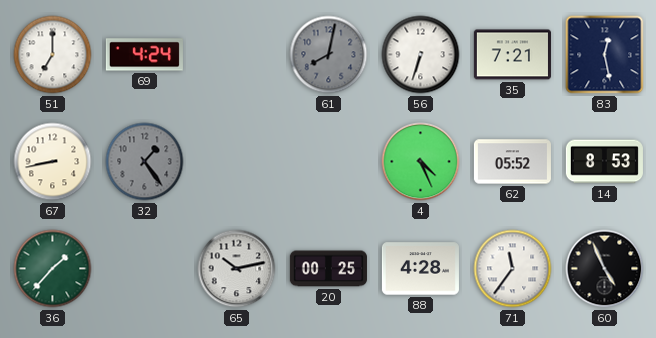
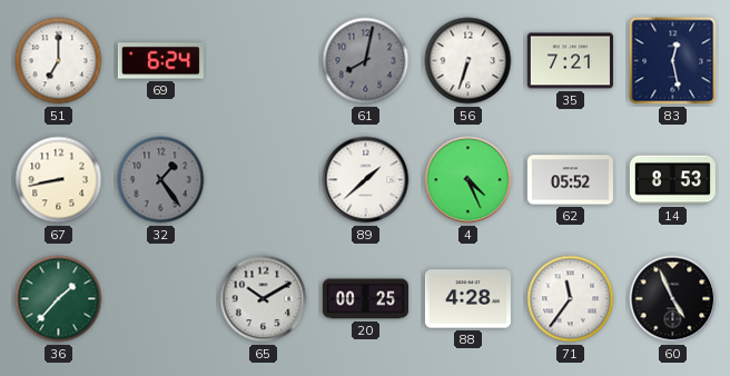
69: 4:24 -> 6:24 (160, 61)
89: none -> 1:38 (366, 180)
65: 10:13 -> 10:10 (264, 299)
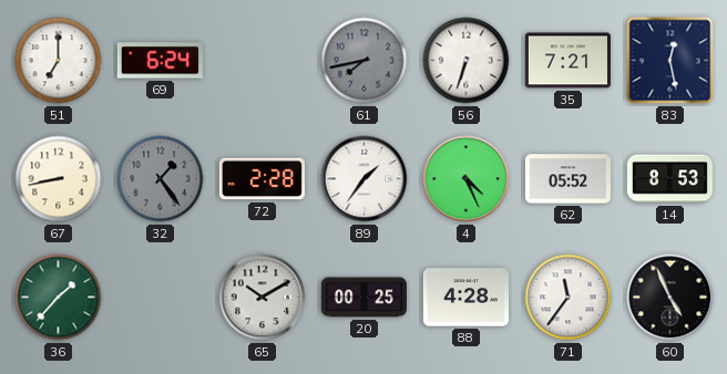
61: 8:02 -> 7:43 (365, 61)
72: none -> 2:28 (262, 179)
89: 1:38 -> 1:36 (365, 179)
